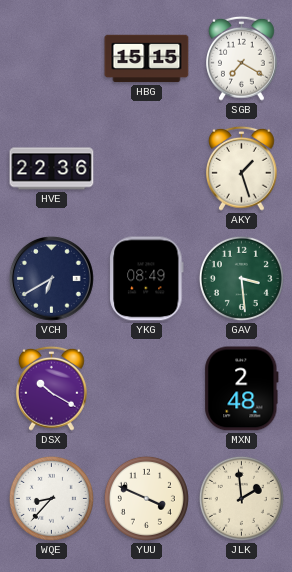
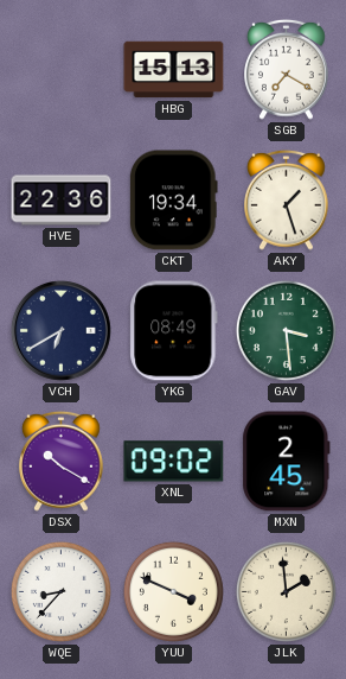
HBG: 15:15 -> 15:13 (174, 70)
CKT: none -> 19:34 (174, 201)
XNL: none -> 09:02 (174, 462)
MXN: 2:48 -> 2:45 (287, 462)
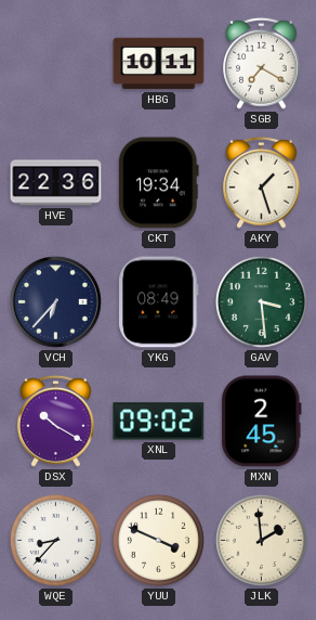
HBG: 15:13 -> 10:11 (159, 64)
VCH: 6:40 -> 6:37 (55, 301)
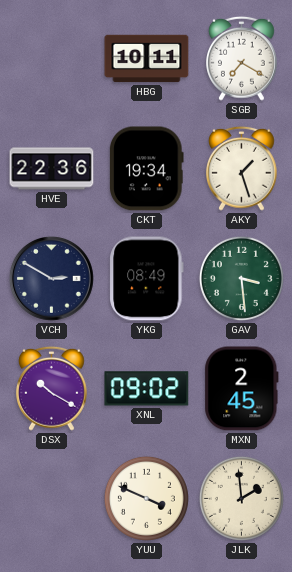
VCH: 6:37 -> 2:50 (51, 278)
WQE: 8:37 -> none (55, 540)
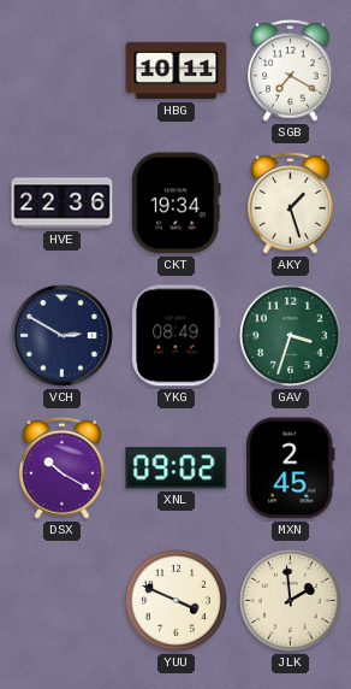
GAV: 3:29 -> 3:33 (290, 335)
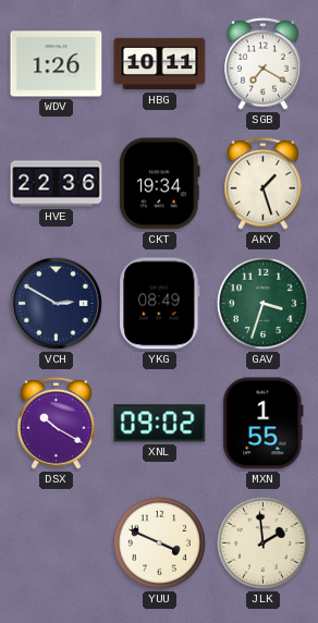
WDV: none -> 1:26 (57, 64)
MXN: 2:45 -> 1:55 (264, 424)
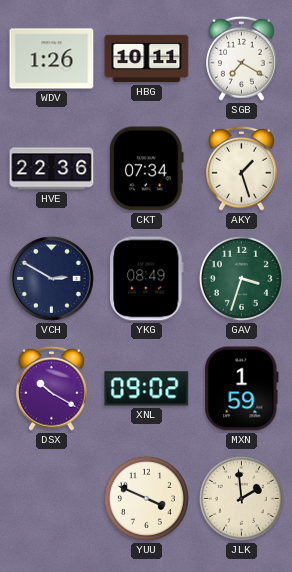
CKT: 19:34 -> 07:34 (147, 169)
MXN: 1:55 -> 1:59 (242, 389)
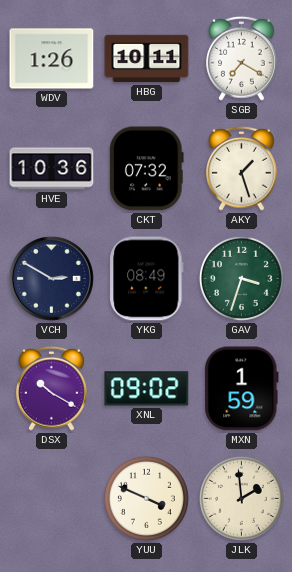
HVE: 22:36 -> 10:36 (52, 169)
CKT: 07:34 -> 07:32 (147, 169)
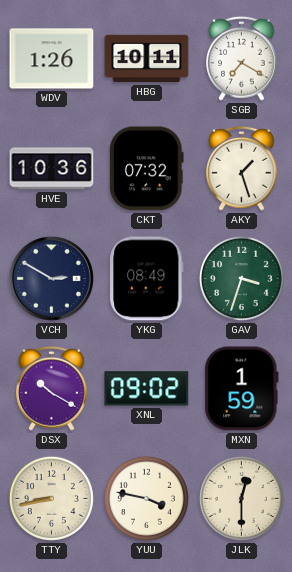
TTY: none -> 8:43 (51, 498)
YUU: 3:49 -> 3:47 (146, 498)
JLK: 1:59 -> 12:30 (241, 498)
